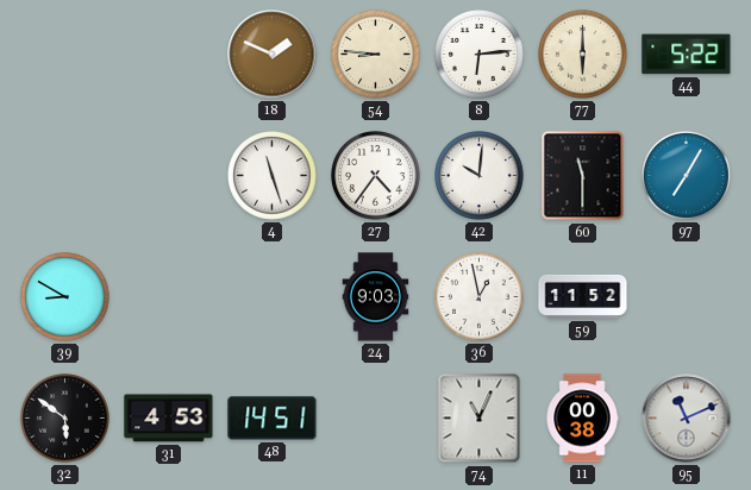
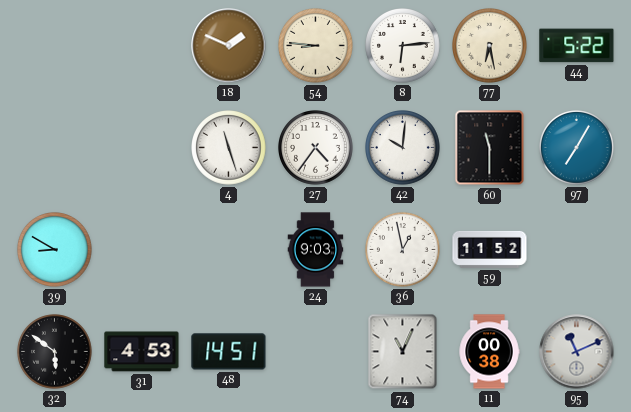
77: 6:00 -> 6:28 (490, 46)
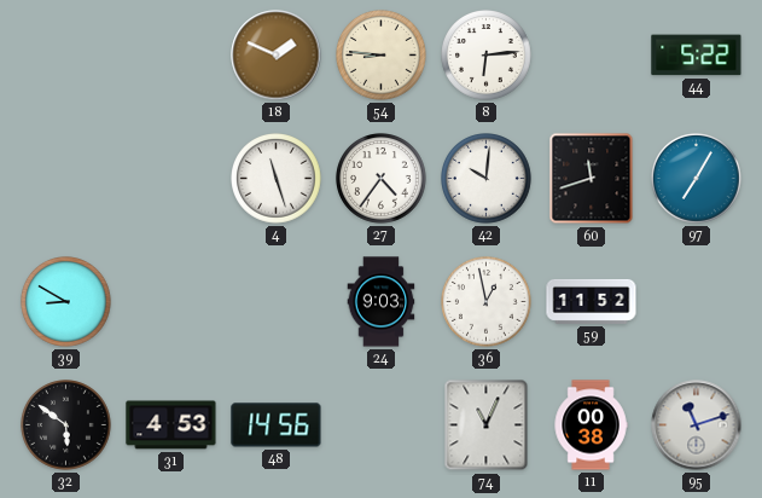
77: 6:28 -> none (490, 46)
60: 11:30 -> 11:42 (592, 179)
48: 14:51 -> 14:56 (277, 425)
95: 11:11 -> 11:12 (697, 425)
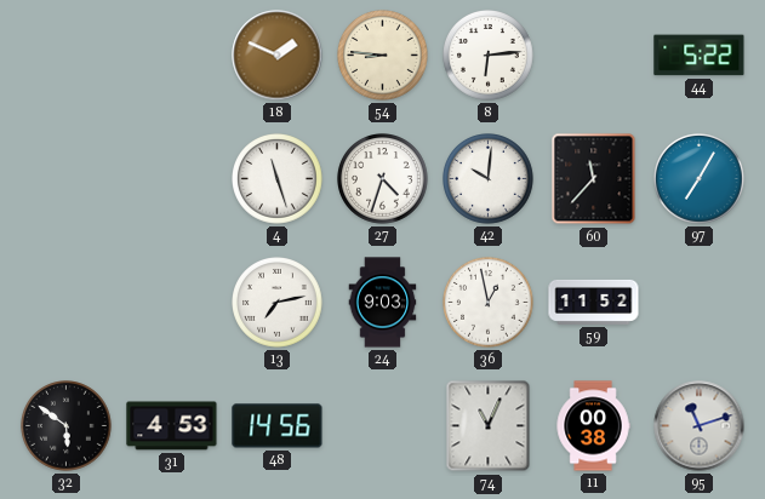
27: 4:36 -> 4:33 (383, 179)
60: 11:42 -> 11:37 (594, 179)
39: 8:50 -> none (66, 302)
13: none -> 7:13 (278, 303)
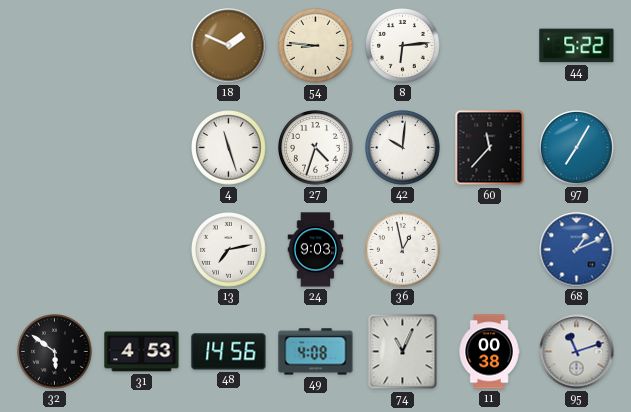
59: 11:52 -> none (594, 302)
68: none -> 1:11 (577, 250)
49: none -> 4:08 (316, 352)
